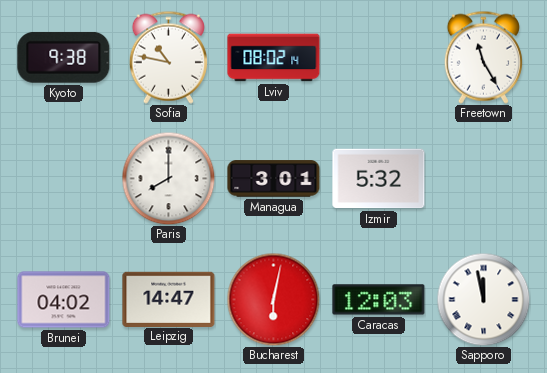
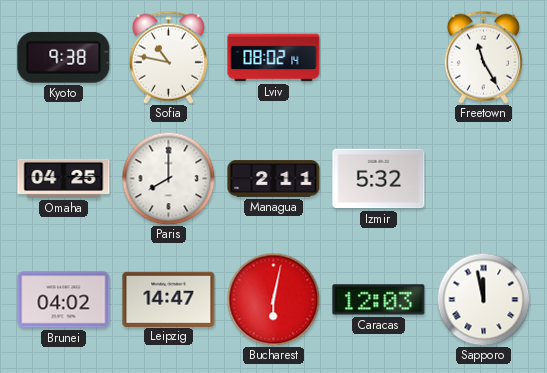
Omaha: none -> 04:25 (64, 178)
Managua: 3:01 -> 2:11 (274, 179)
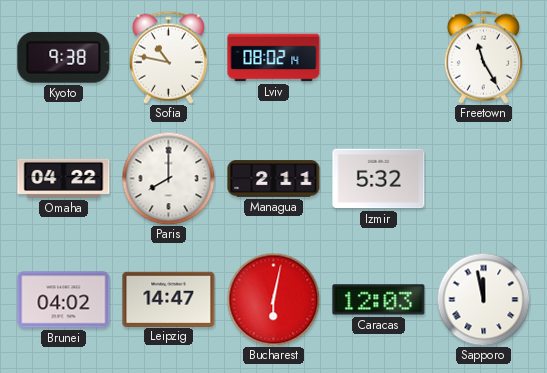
Omaha: 04:25 -> 04:22 (64, 178)
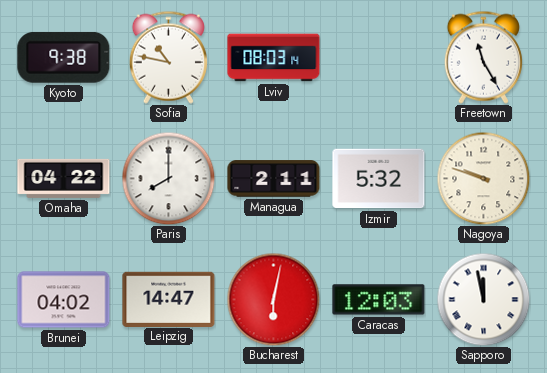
Lviv: 08:02 -> 08:03 (274, 58)
Nagoya: none -> 9:48 (483, 178)
